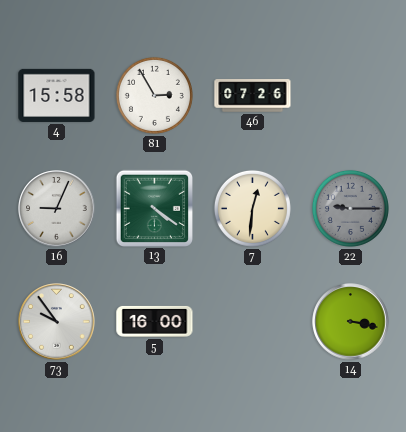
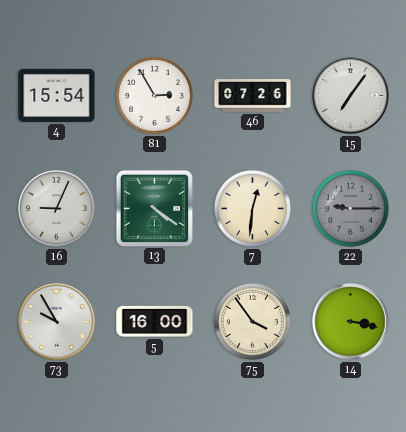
4: 15:58 -> 15:54 (57, 95)
15: none -> 7:06 (351, 96)
73: 9:54 -> 9:55 (57, 322)
75: none -> 3:54 (252, 321)
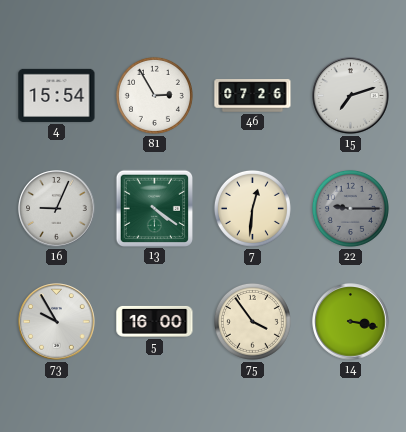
15: 7:06 -> 7:12 (351, 96)
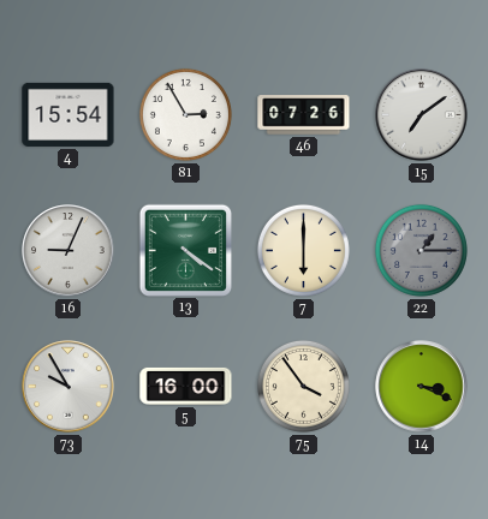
15: 7:12 -> 7:09 (422, 115)
7: 12:31 -> 6:00 (303, 250)
22: 9:15 -> 1:15 (421, 250)
14: 3:17 -> 3:19 (422, 387)
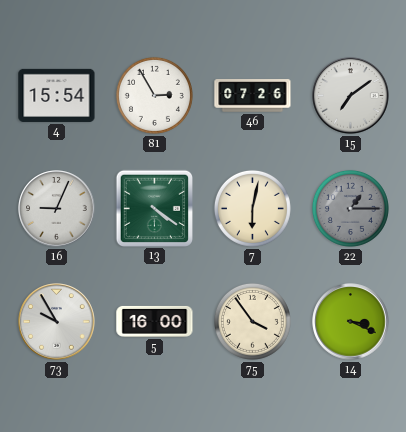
7: 6:00 -> 6:02 (252, 208)
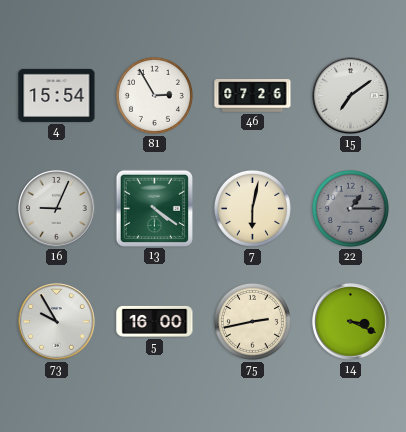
75: 3:54 -> 2:43 (252, 321)
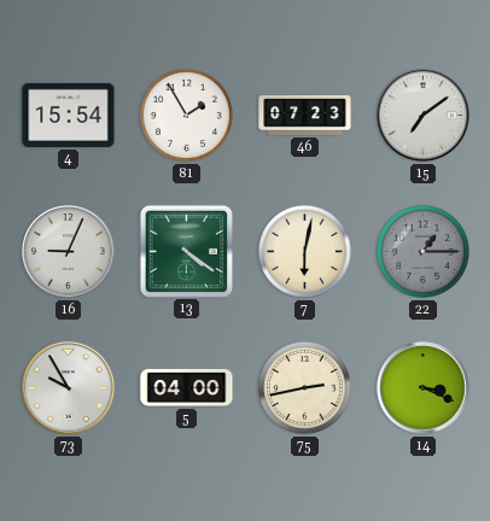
81: 2:55 -> 1:55 (186, 115)
46: 07:26 -> 07:23 (305, 116)
5: 16:00 -> 04:00 (187, 387)
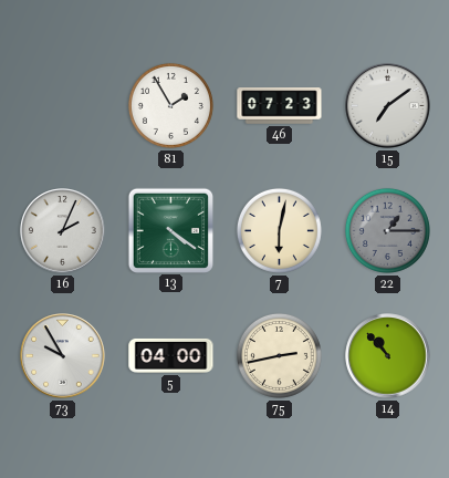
4: 15:54 -> none (69, 115)
16: 9:04 -> 2:04 (63, 231)
14: 3:19 -> 10:53 (388, 356)
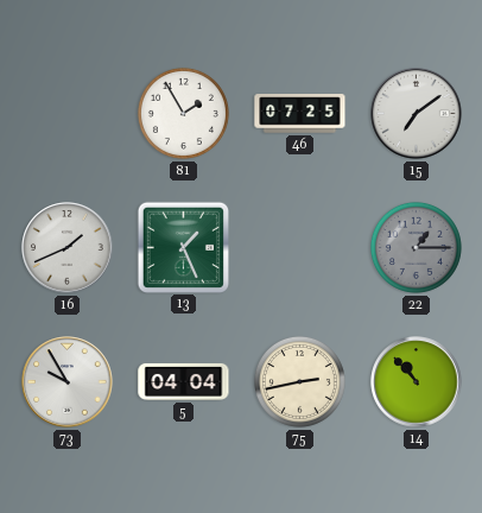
46: 07:23 -> 07:25 (300, 114)
16: 2:04 -> 1:41 (68, 248)
13: 4:21 -> 1:26 (183, 247)
7: 6:02 -> none (279, 230)
5: 04:00 -> 04:04 (184, 381)
